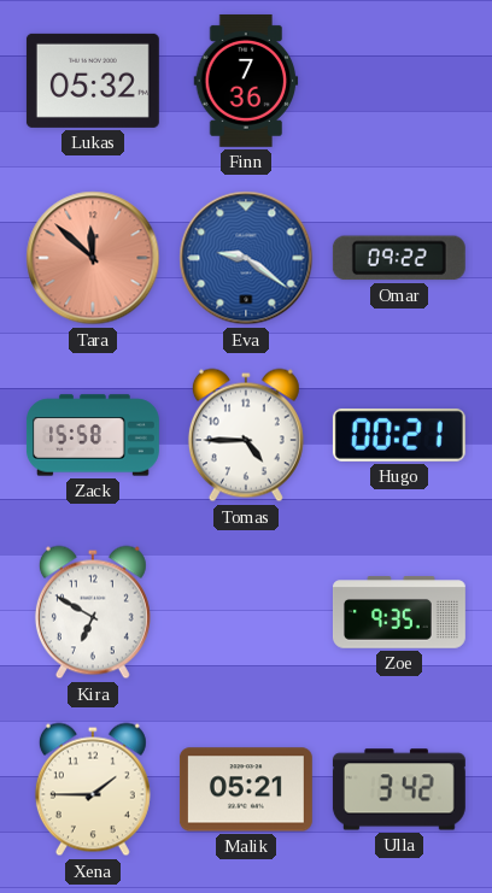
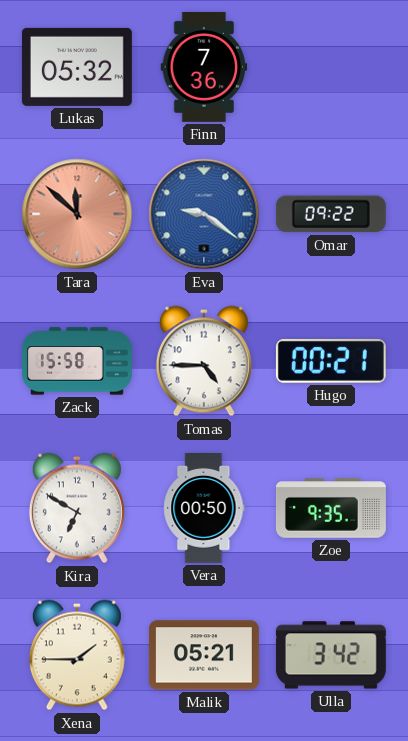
Vera: none -> 00:50 (204, 508)
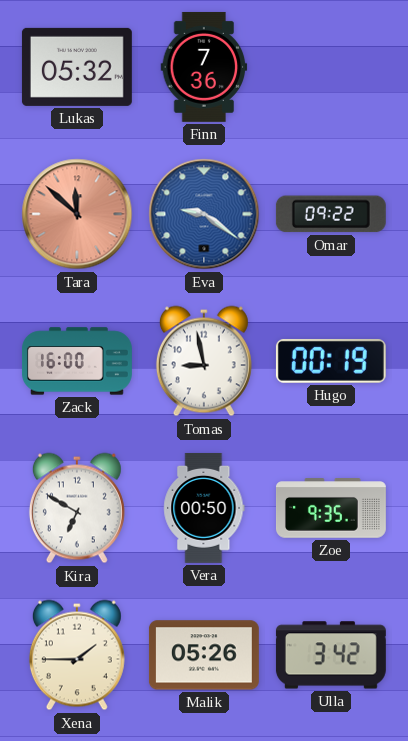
Zack: 15:58 -> 16:00 (77, 361)
Tomas: 4:45 -> 8:58 (204, 361)
Hugo: 00:21 -> 00:19 (331, 361)
Malik: 05:21 -> 05:26 (204, 655)
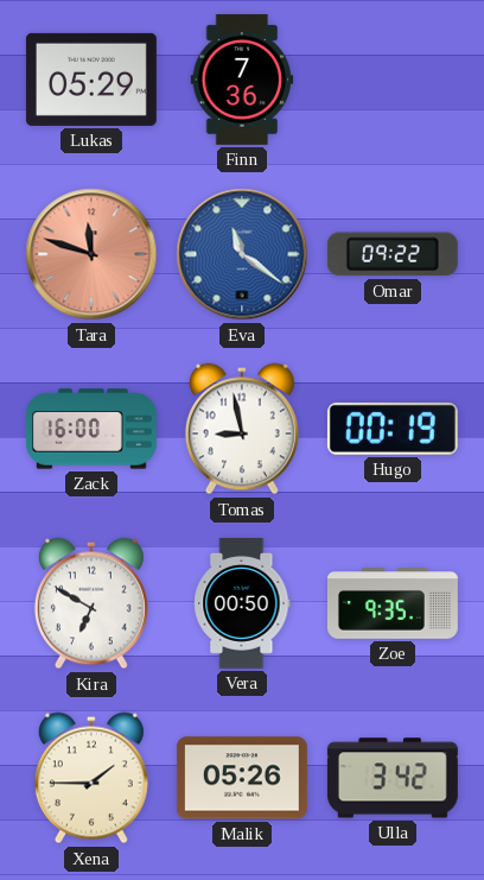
Lukas: 05:32 -> 05:29 (91, 80)
Tara: 11:52 -> 11:48 (91, 254)
Eva: 9:21 -> 11:21 (242, 254)
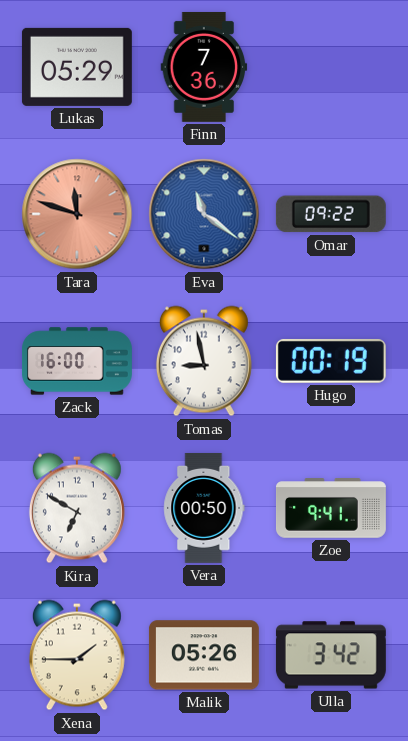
Zoe: 9:35 -> 9:41 (331, 508)
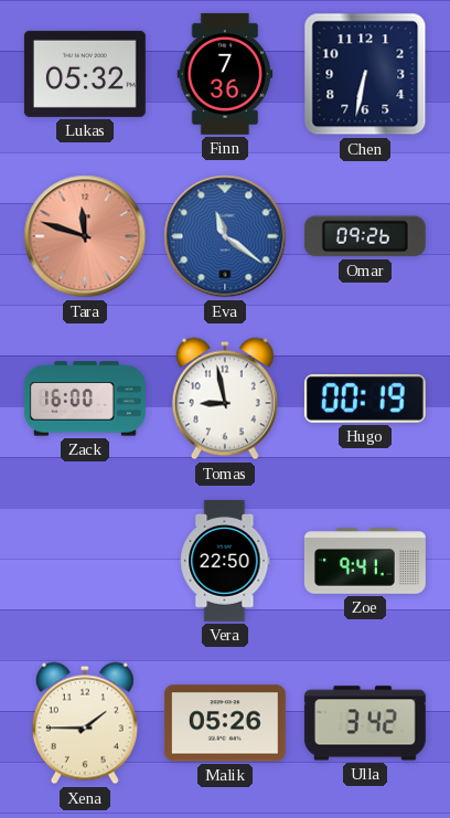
Lukas: 05:29 -> 05:32 (85, 74)
Chen: none -> 6:32 (365, 74)
Omar: 09:22 -> 09:26 (365, 236)
Kira: 6:50 -> none (77, 508)
Vera: 00:50 -> 22:50 (225, 561)
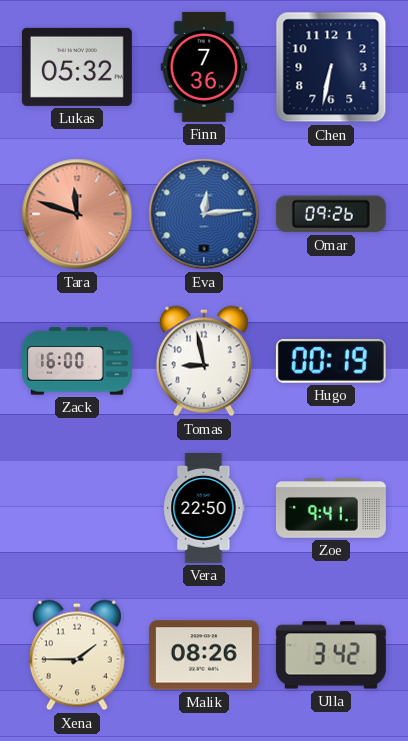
Eva: 11:21 -> 12:14 (204, 214)
Malik: 05:26 -> 08:26 (204, 655)
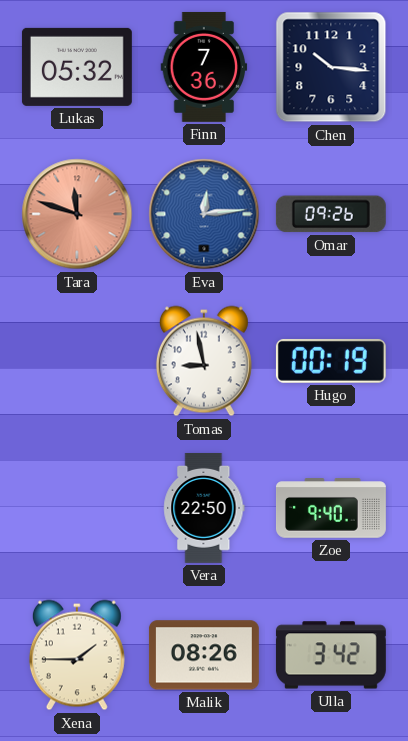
Chen: 6:32 -> 10:16 (331, 67)
Zack: 16:00 -> none (77, 361)
Zoe: 9:41 -> 9:40 (331, 508)
